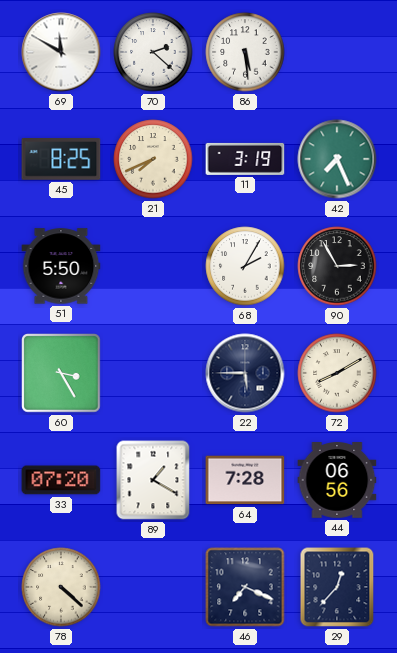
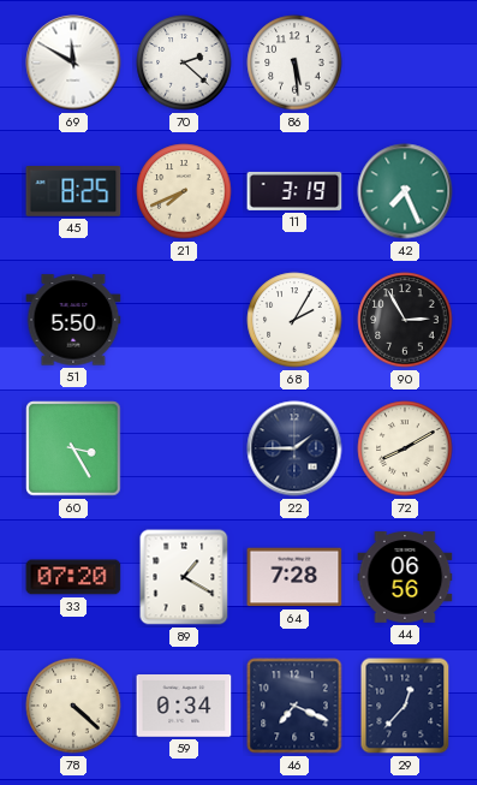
22: 5:45 -> 1:45 (294, 448)
59: none -> 0:34 (184, 707)
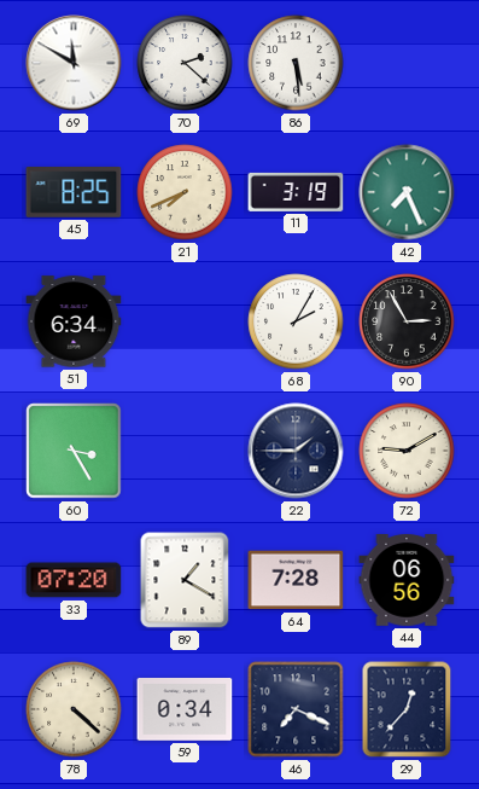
51: 5:50 -> 6:34 (74, 321)
72: 8:10 -> 9:10 (407, 451)
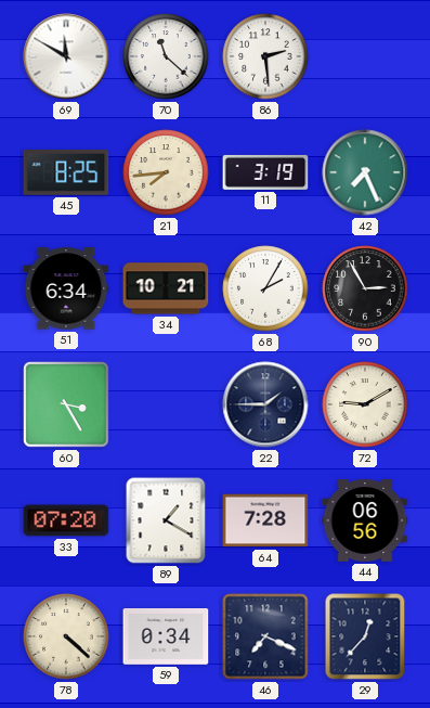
70: 2:22 -> 11:22 (166, 56)
86: 5:29 -> 2:29 (265, 56)
21: 7:41 -> 7:44 (166, 172)
34: none -> 10:21 (166, 288)
